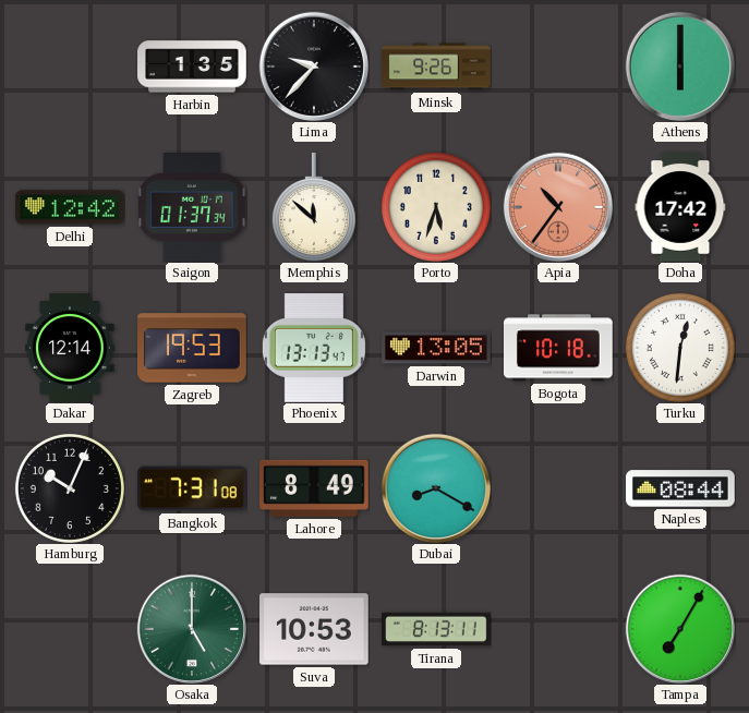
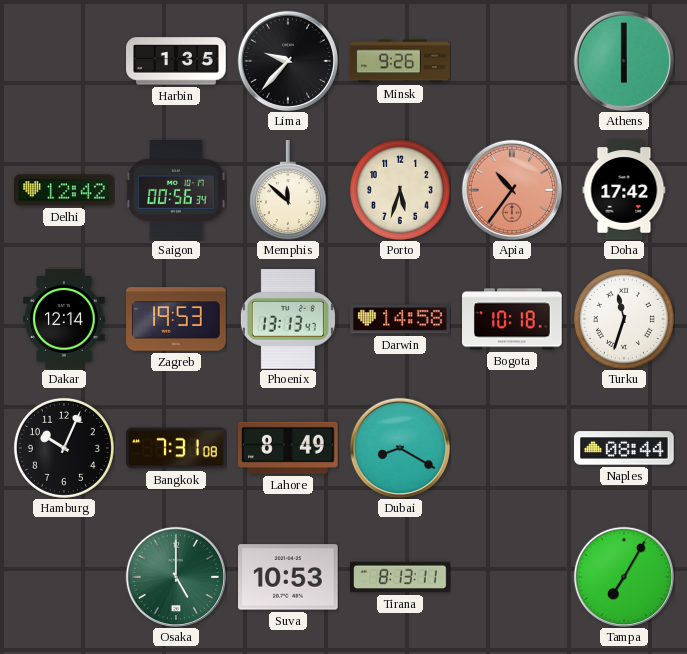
Saigon: 01:37 -> 00:56 (176, 190)
Darwin: 13:05 -> 14:58 (400, 319)
Turku: 12:31 -> 11:33 (624, 319)
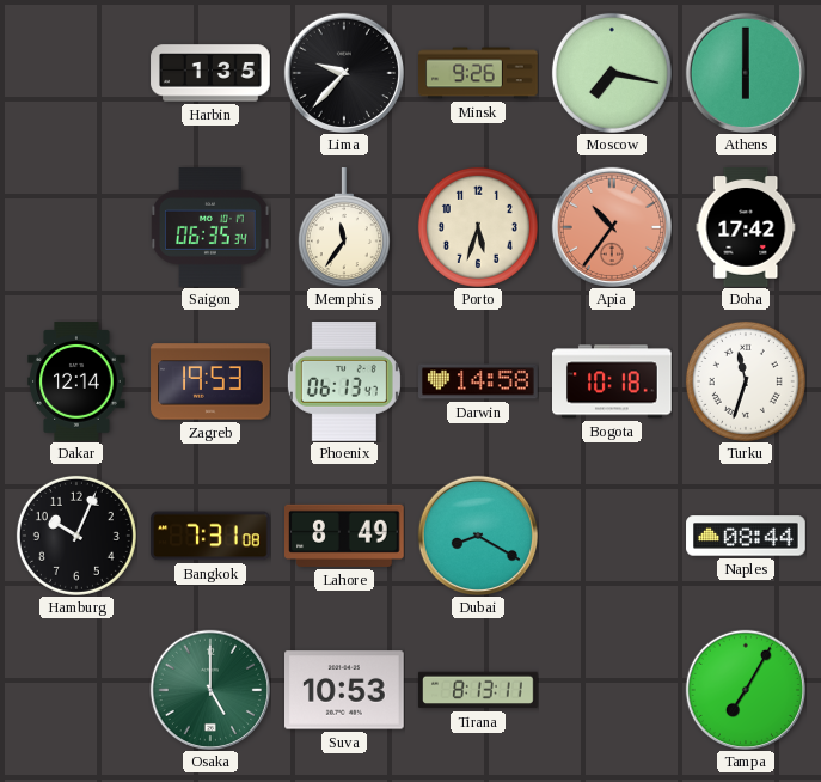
Moscow: none -> 7:17 (612, 73)
Delhi: 12:42 -> none (64, 190)
Saigon: 00:56 -> 06:35 (210, 227)
Memphis: 11:52 -> 11:36 (344, 227)
Phoenix: 13:13 -> 06:13 (344, 383)
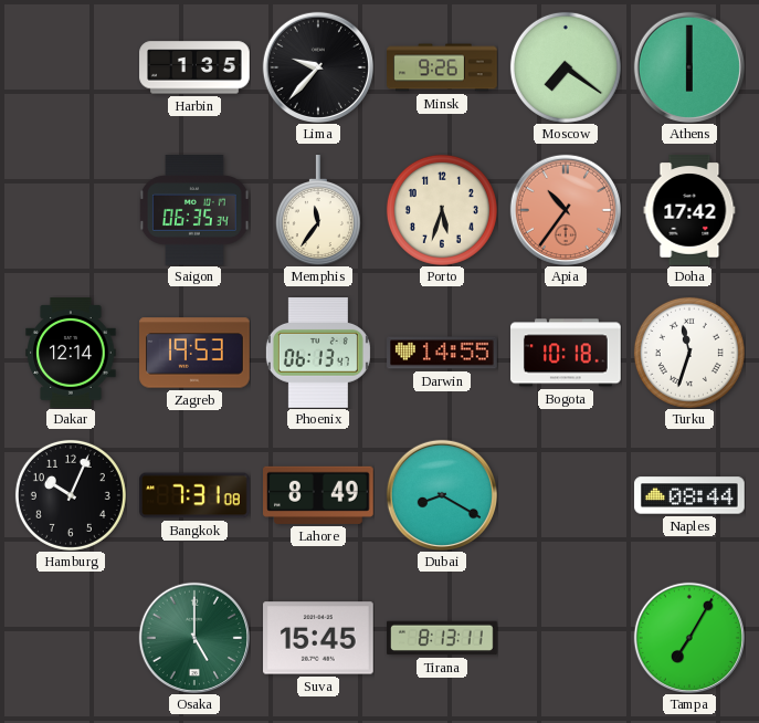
Moscow: 7:17 -> 7:21 (566, 67)
Darwin: 14:58 -> 14:55 (442, 353)
Suva: 10:53 -> 15:45 (319, 638)
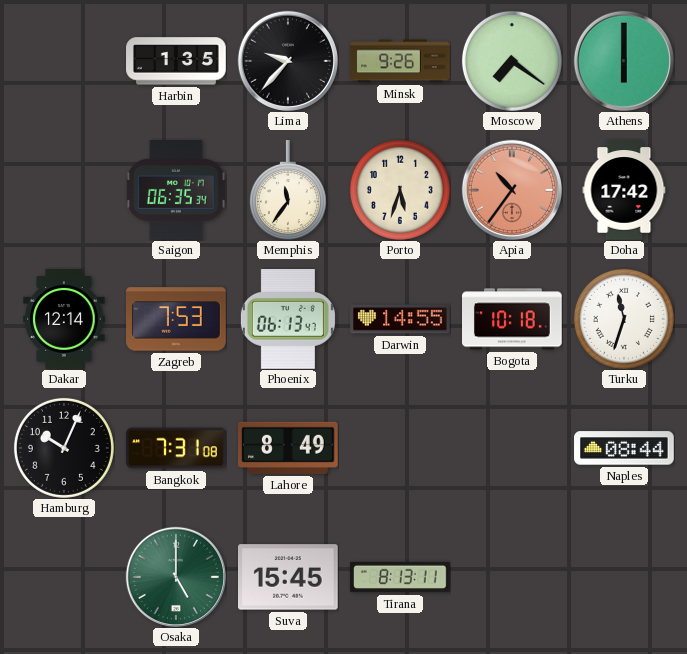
Zagreb: 19:53 -> 7:53 (176, 319)
Dubai: 8:20 -> none (441, 494)
Tampa: 7:05 -> none (688, 637)
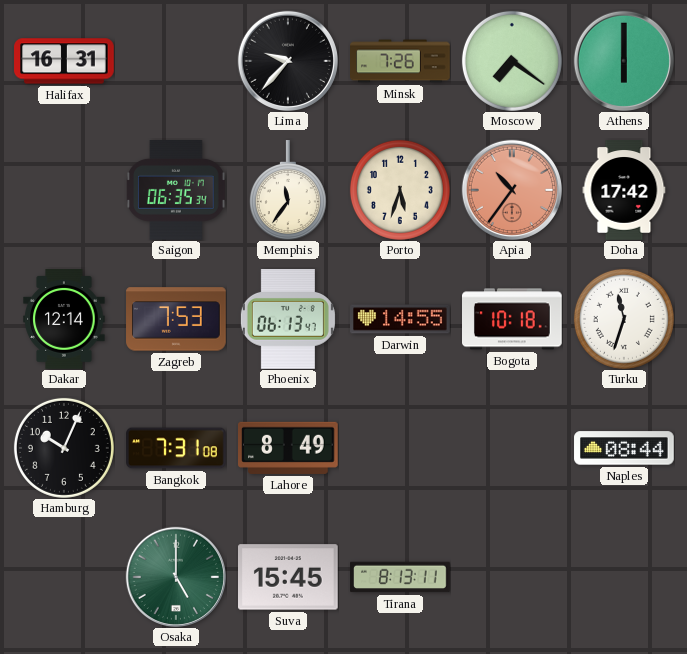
Halifax: none -> 16:31 (64, 61)
Harbin: 1:35 -> none (176, 61)
Minsk: 9:26 -> 7:26 (400, 61)
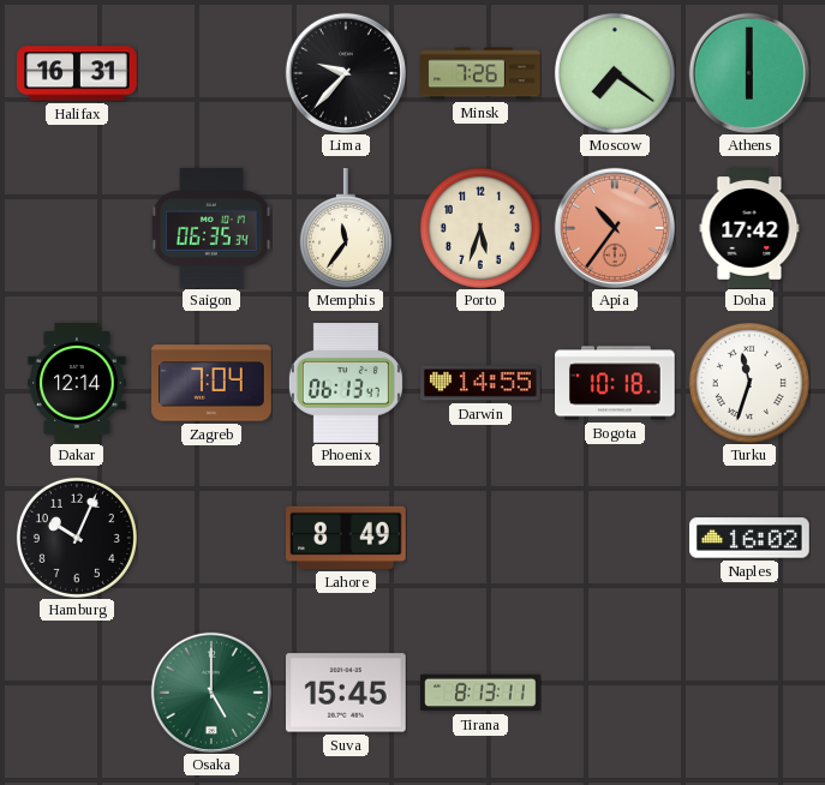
Zagreb: 7:53 -> 7:04 (211, 383)
Bangkok: 7:31 -> none (176, 448)
Naples: 08:44 -> 16:02 (749, 538)
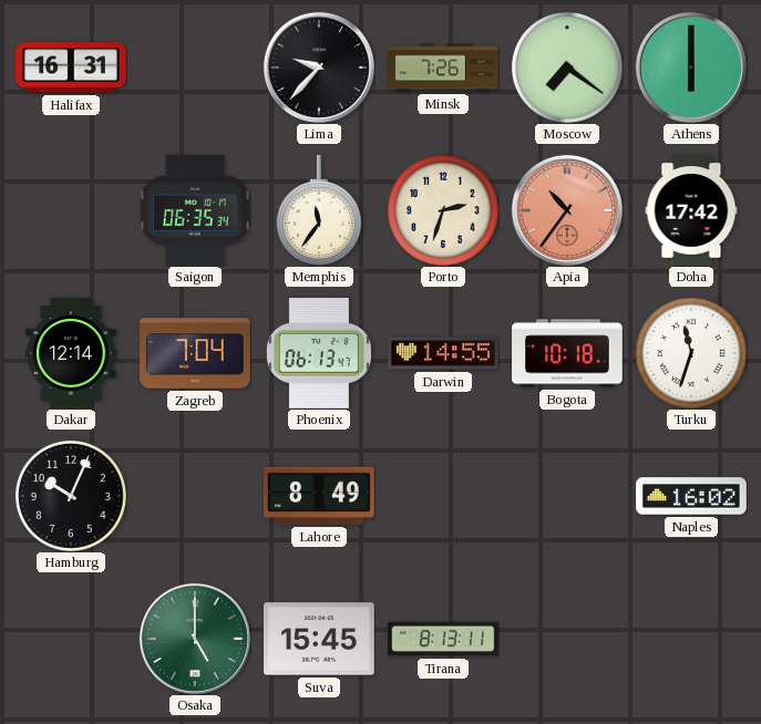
Porto: 5:33 -> 2:33 (443, 210)
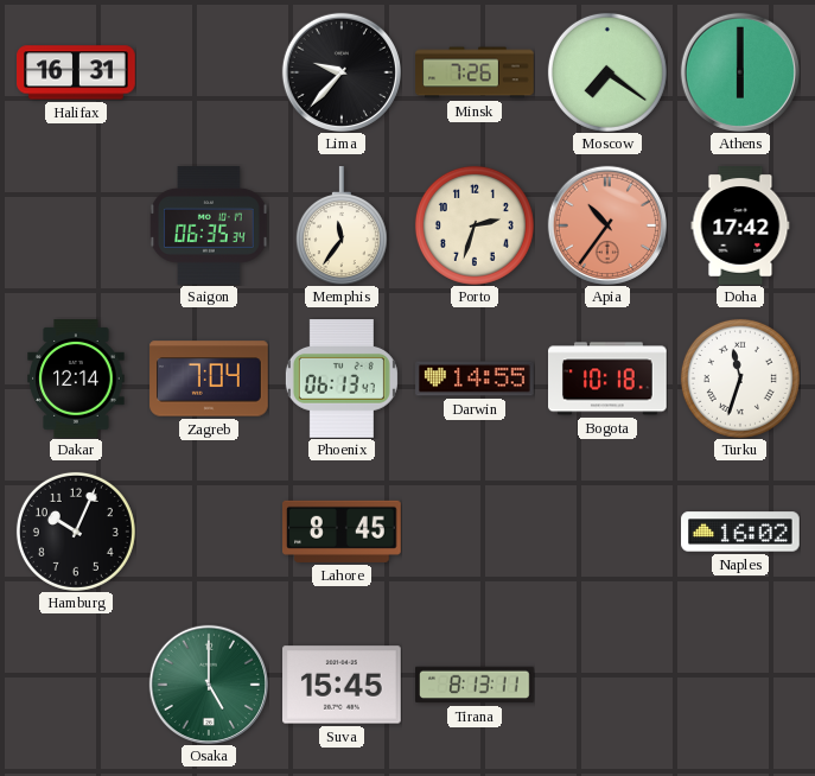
Lahore: 8:49 -> 8:45 (343, 532)
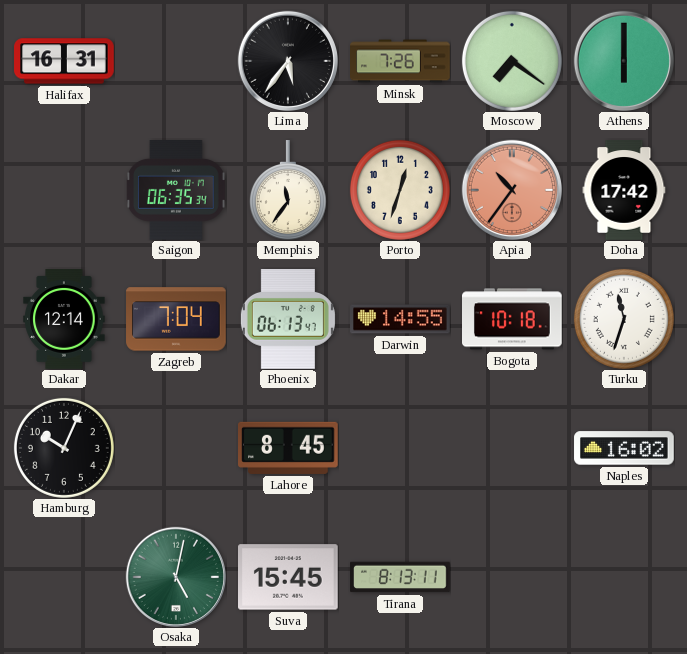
Lima: 9:37 -> 5:36 (287, 60)
Porto: 2:33 -> 12:33 (400, 190)
Osaka: 5:00 -> 5:02 (175, 576)
